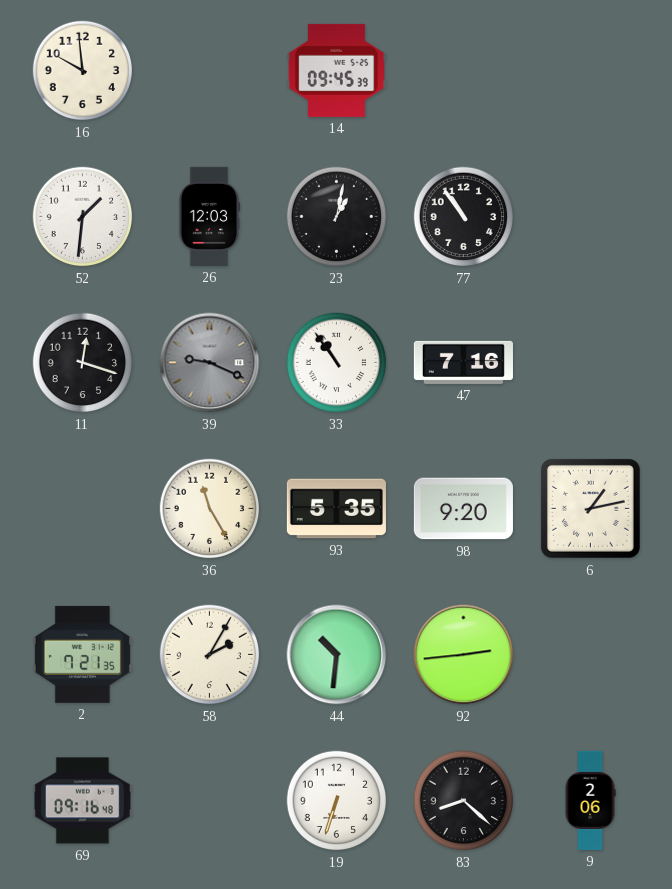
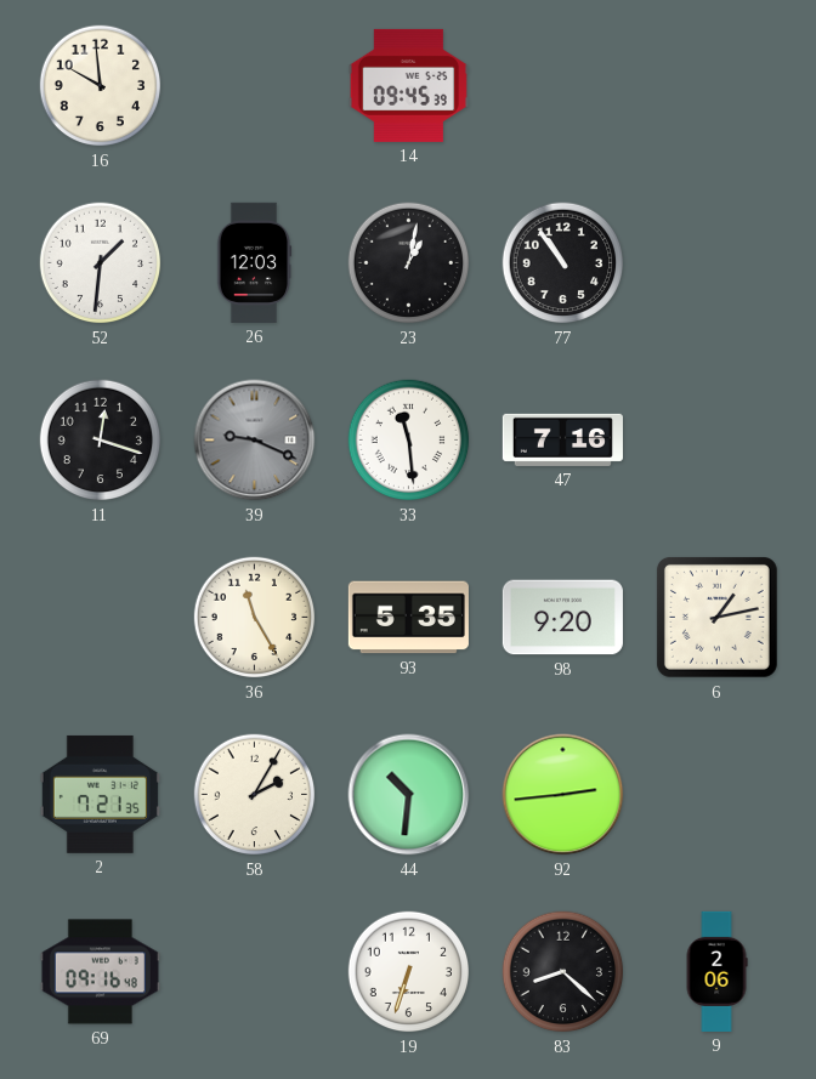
33: 10:54 -> 11:29 (409, 441)
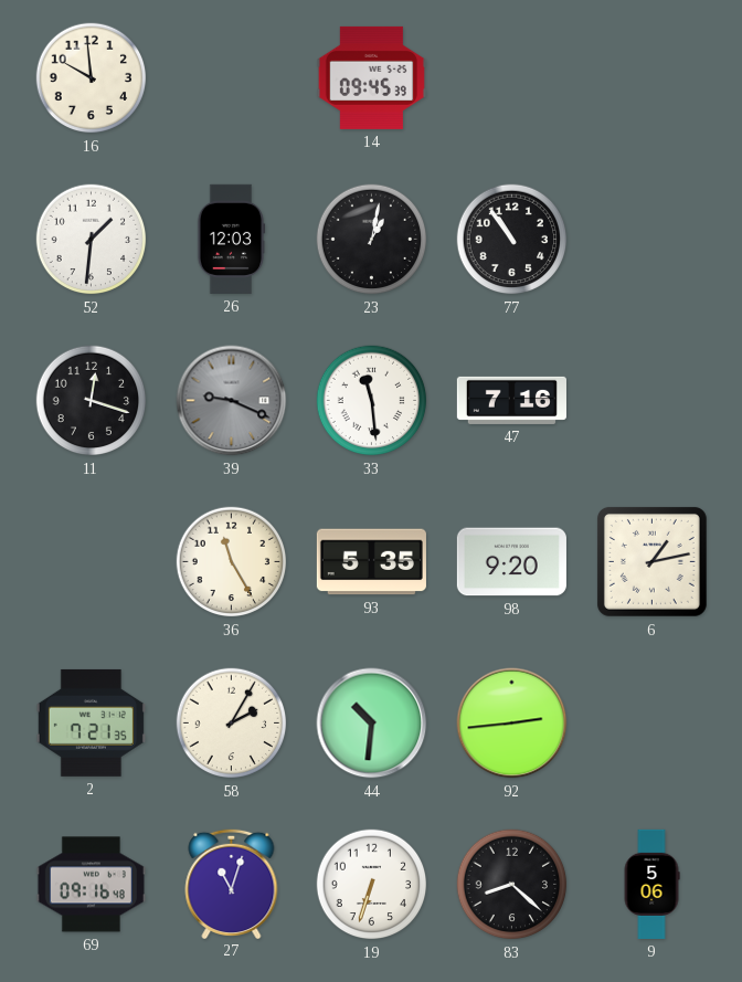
27: none -> 11:03 (232, 883)
9: 2:06 -> 5:06 (651, 884)
